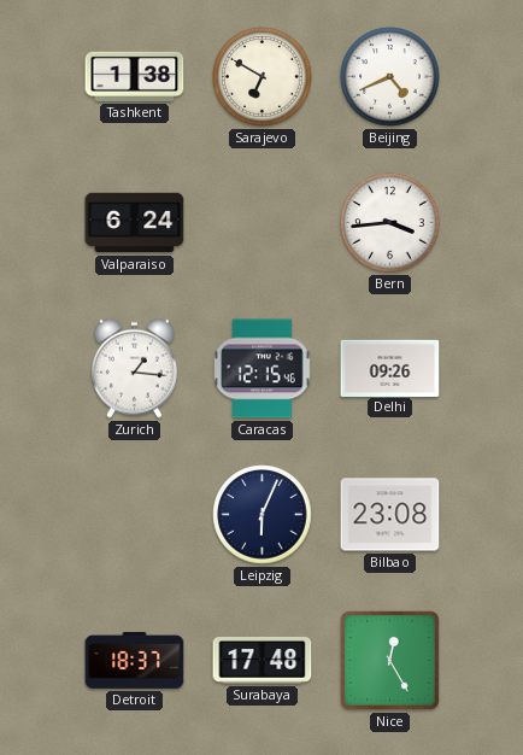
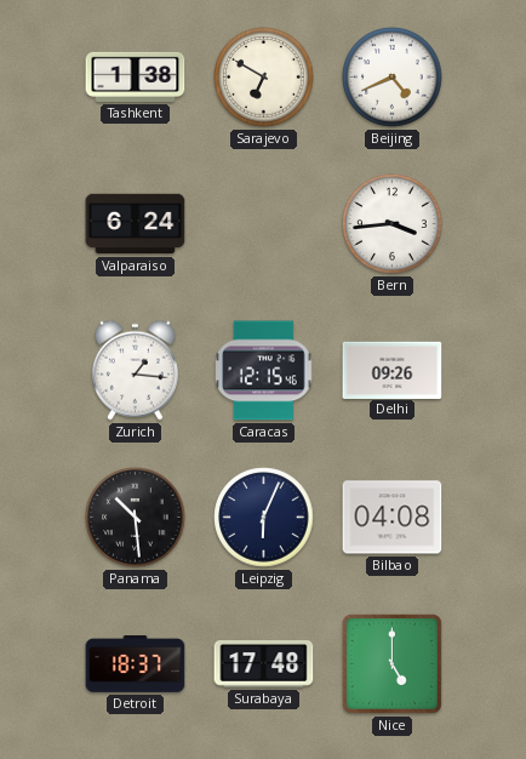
Panama: none -> 10:29 (136, 518)
Bilbao: 23:08 -> 04:08 (393, 518)
Nice: 12:25 -> 5:00 (391, 663)
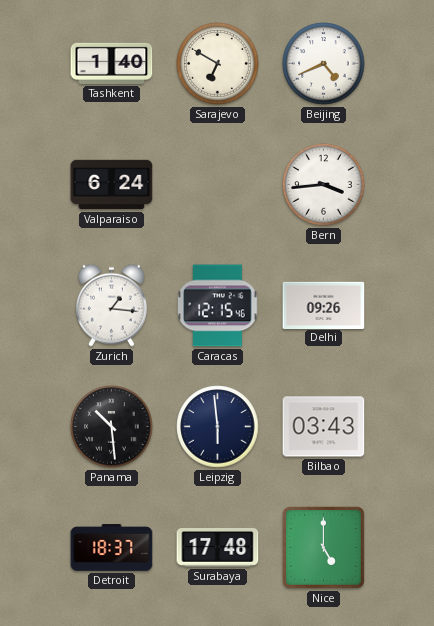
Tashkent: 1:38 -> 1:40 (112, 63)
Leipzig: 6:04 -> 5:59 (218, 427)
Bilbao: 04:08 -> 03:43 (324, 427)
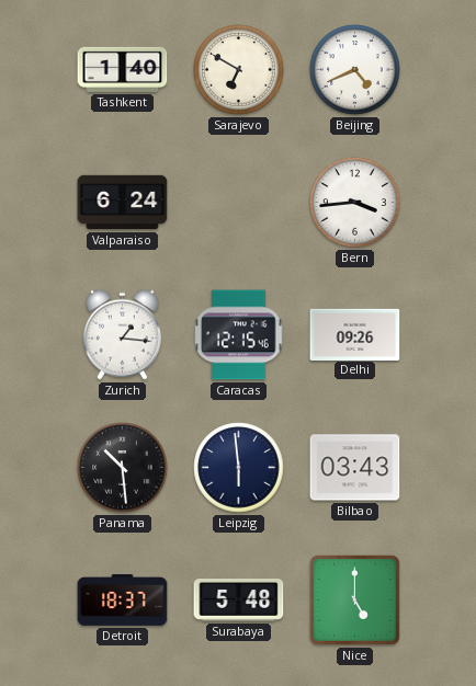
Surabaya: 17:48 -> 5:48 (239, 601)
